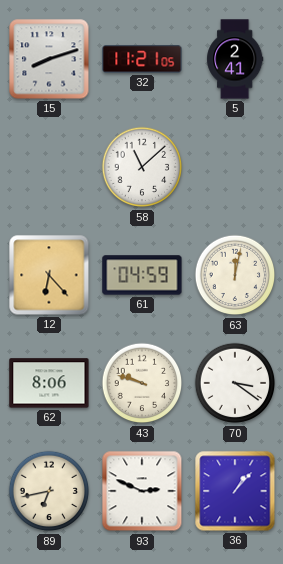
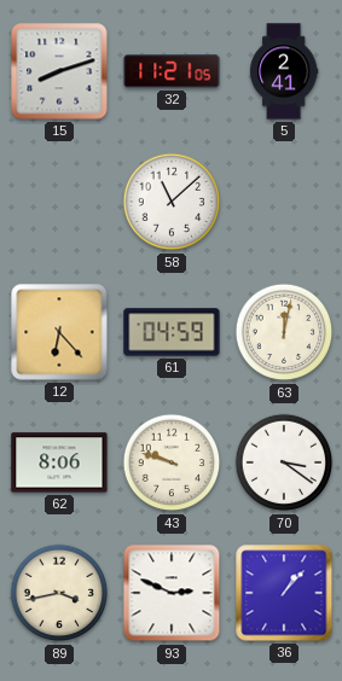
89: 6:43 -> 3:43 (59, 593)
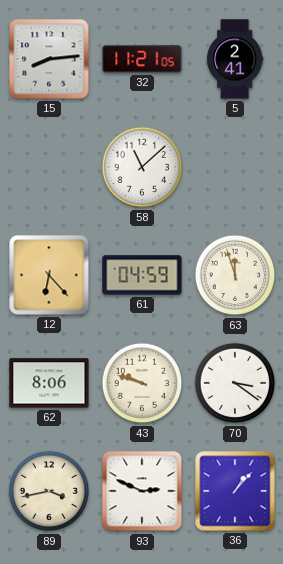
15: 8:12 -> 8:14 (49, 59)
63: 12:02 -> 11:57 (235, 275)
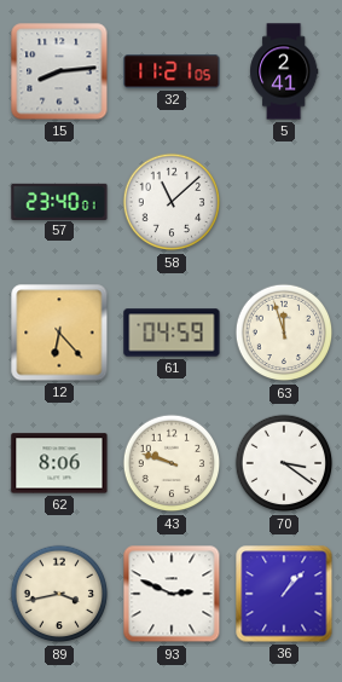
57: none -> 23:40 (59, 201)
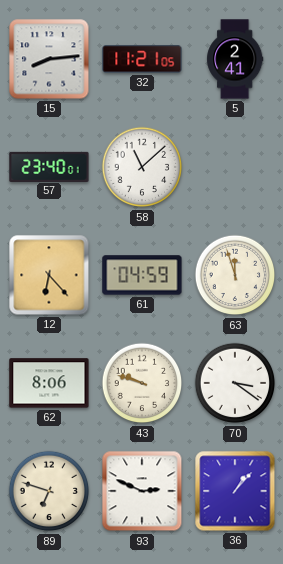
89: 3:43 -> 6:48 (49, 491)
